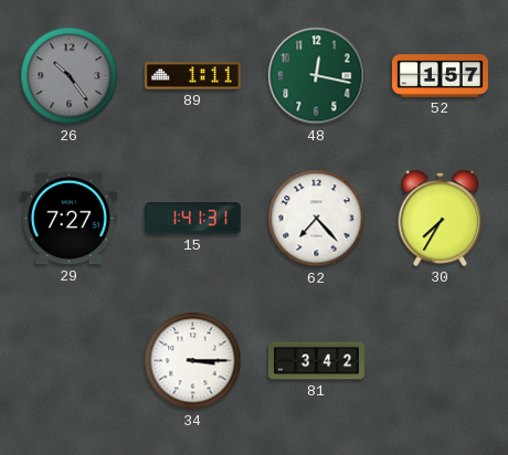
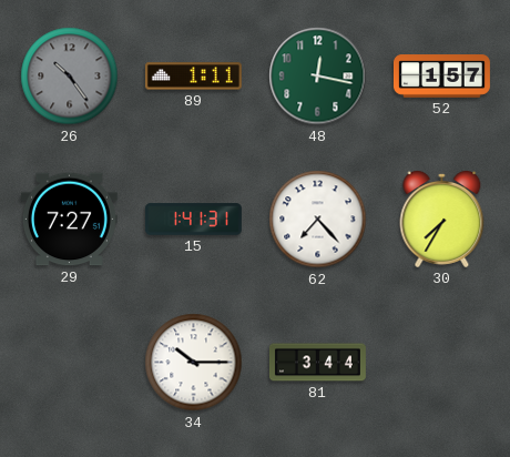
34: 3:15 -> 10:15 (194, 363)
81: 3:42 -> 3:44 (317, 363)
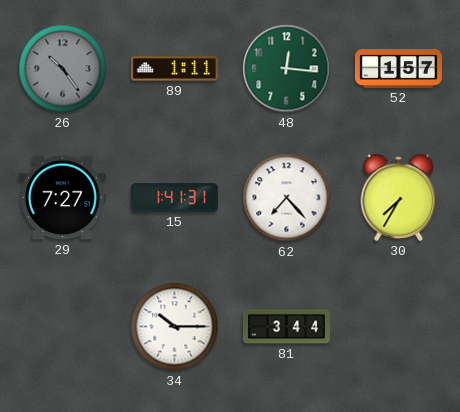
48: 12:17 -> 12:16 (287, 69)
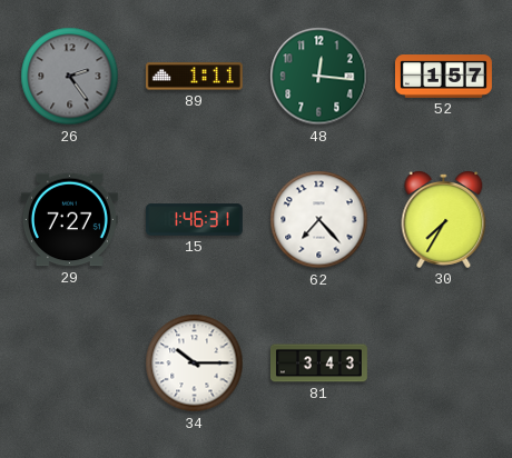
26: 10:24 -> 2:24 (70, 77)
15: 1:41 -> 1:46 (194, 220)
81: 3:44 -> 3:43 (318, 364)
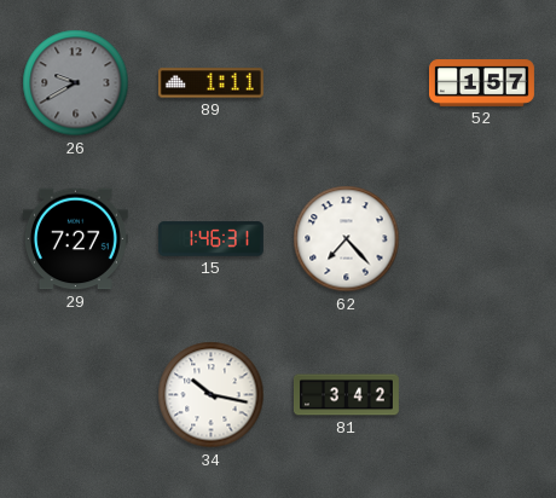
26: 2:24 -> 9:40 (76, 83)
48: 12:16 -> none (319, 77)
30: 7:35 -> none (444, 220)
34: 10:15 -> 10:17 (212, 395)
81: 3:43 -> 3:42 (346, 395)
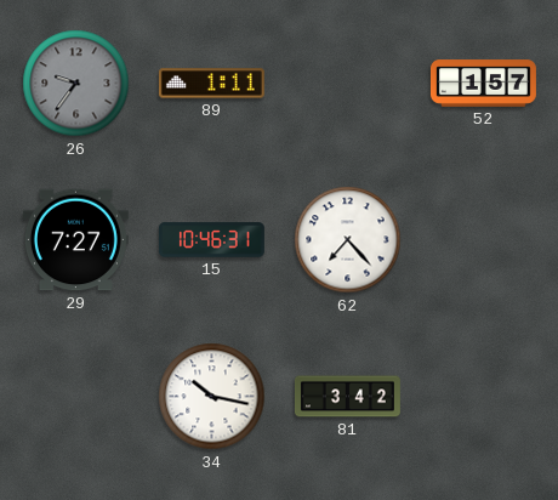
26: 9:40 -> 9:36 (76, 84)
15: 1:46 -> 10:46 (211, 240)
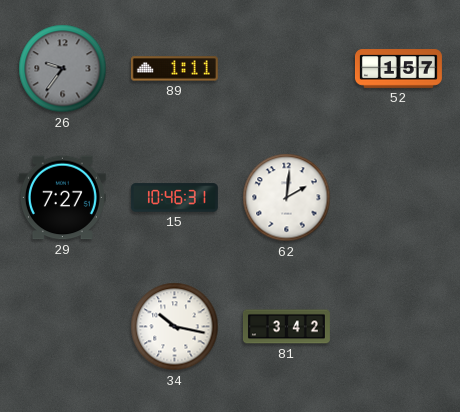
62: 7:23 -> 2:01 (287, 198)
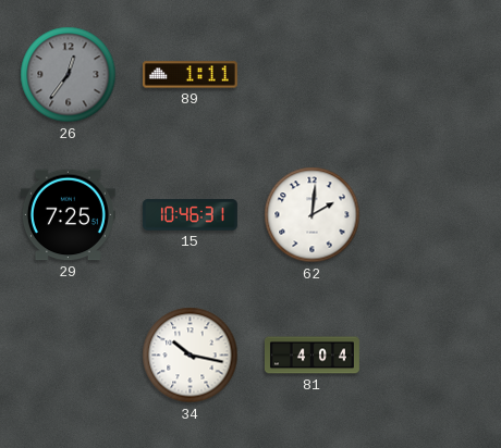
26: 9:36 -> 12:36 (69, 75)
52: 1:57 -> none (398, 69)
29: 7:27 -> 7:25 (68, 215)
81: 3:42 -> 4:04 (311, 356)
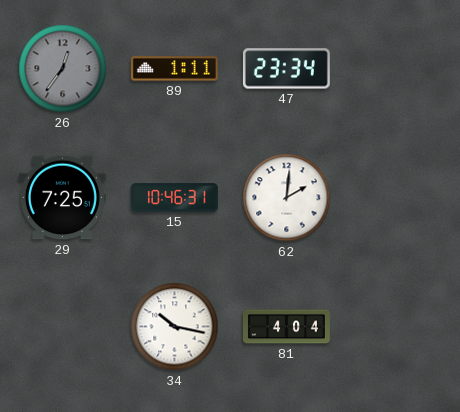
47: none -> 23:34 (286, 69)
